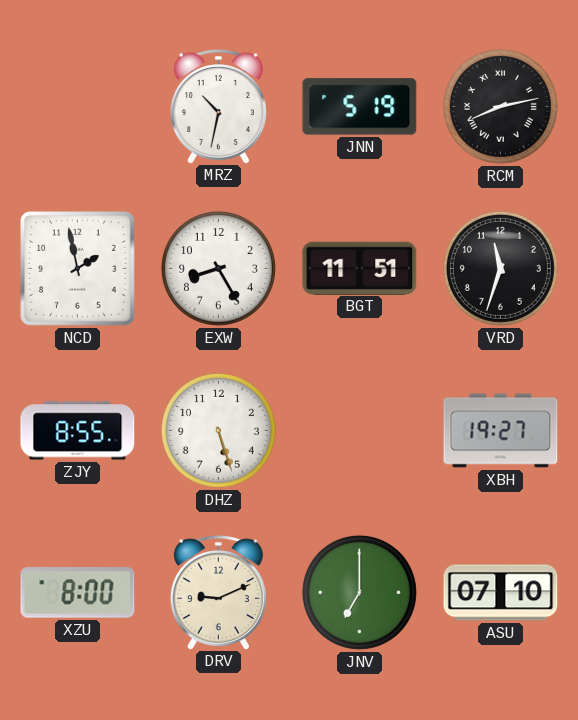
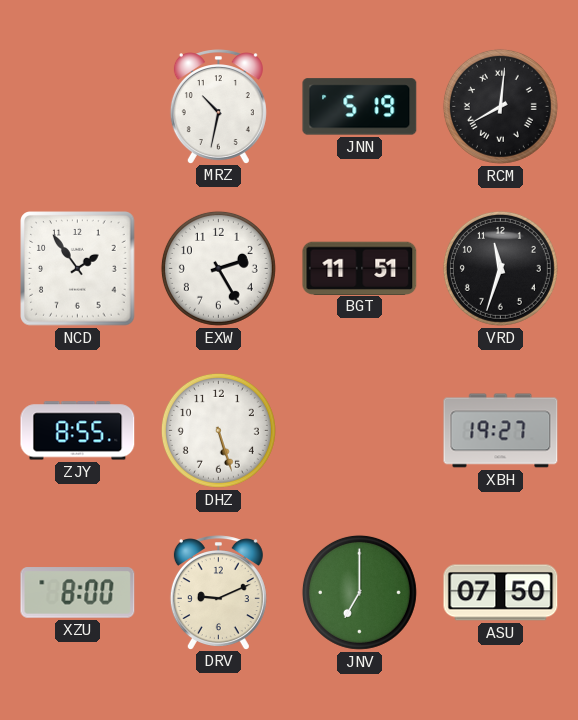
RCM: 8:13 -> 8:01 (500, 106)
NCD: 1:58 -> 1:54 (78, 269)
EXW: 8:25 -> 2:25 (218, 268)
ASU: 07:10 -> 07:50 (501, 593)
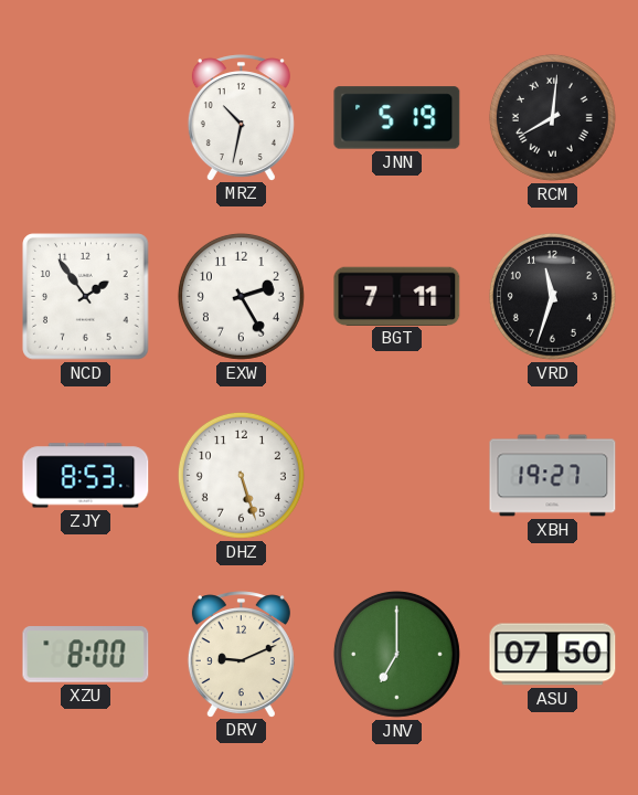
BGT: 11:51 -> 7:11 (397, 296)
ZJY: 8:55 -> 8:53 (86, 476)
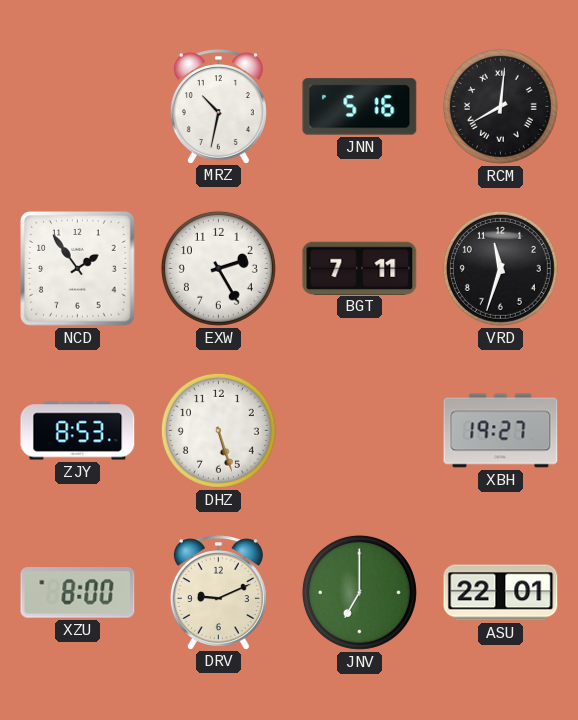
JNN: 5:19 -> 5:16 (360, 107)
ASU: 07:50 -> 22:01 (501, 593)
